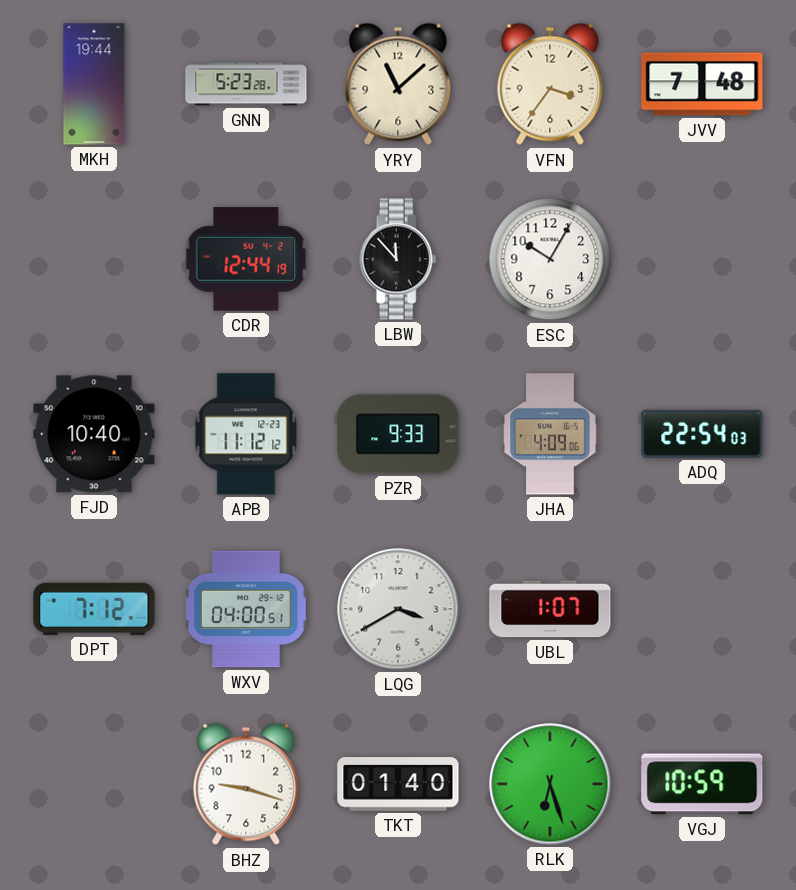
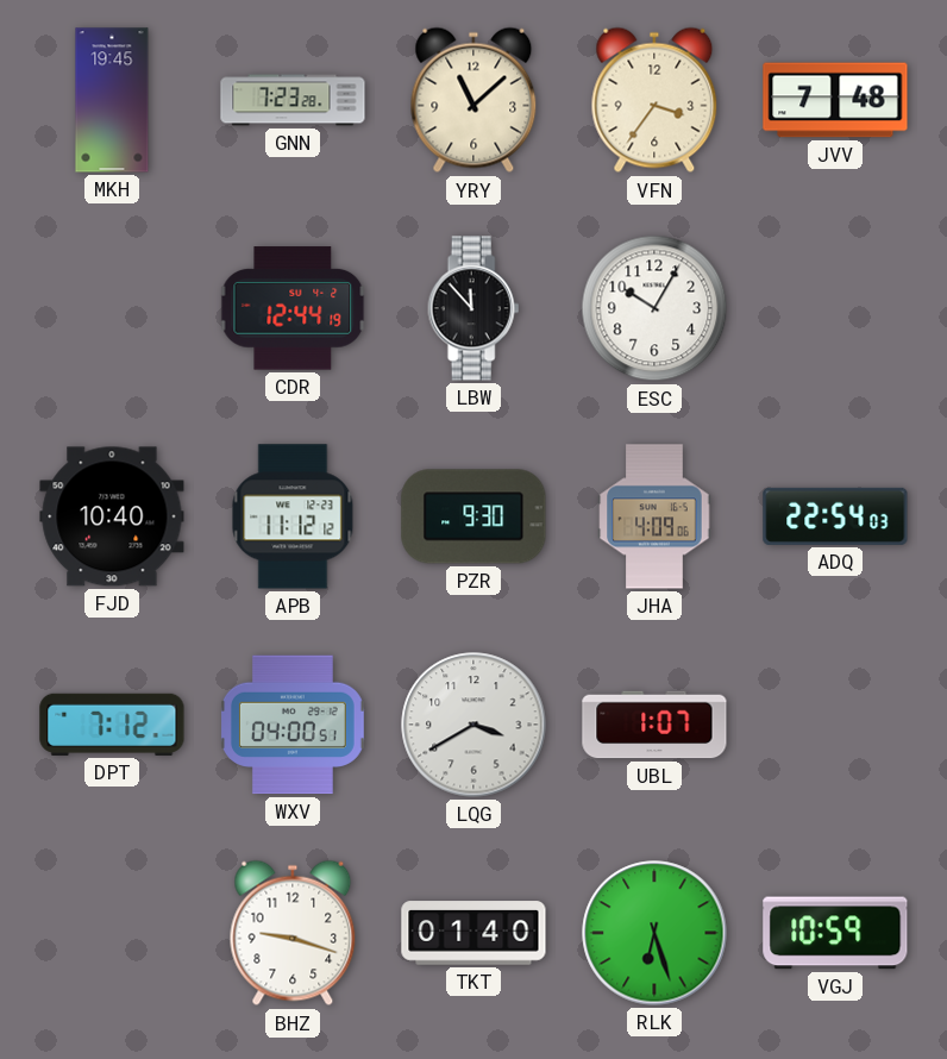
MKH: 19:44 -> 19:45 (112, 100)
GNN: 5:23 -> 7:23 (293, 100)
PZR: 9:33 -> 9:30 (473, 516)
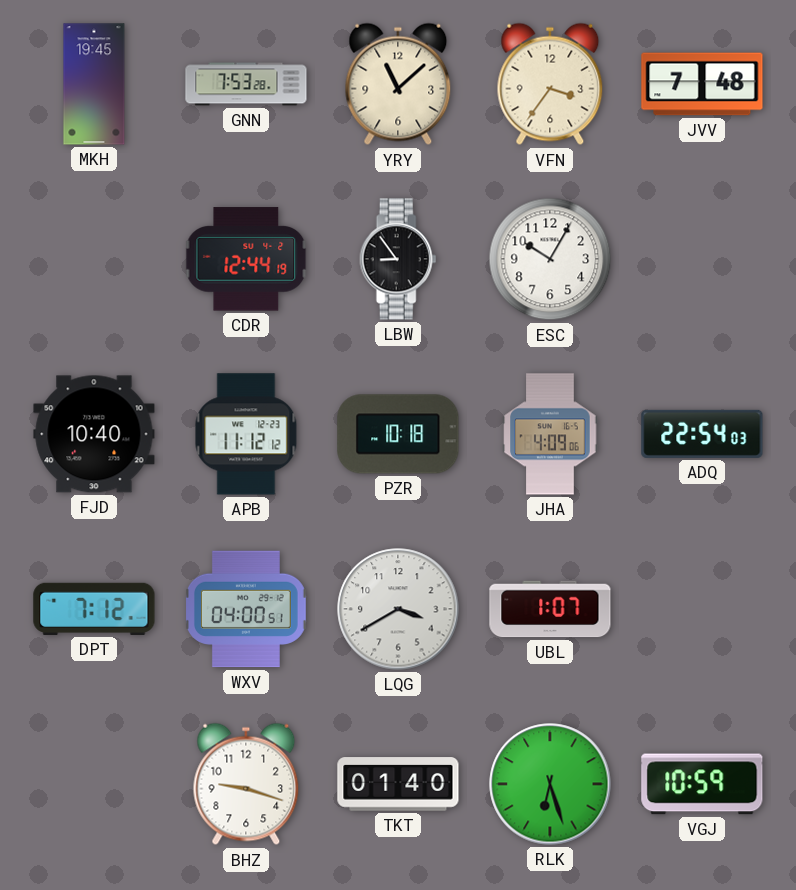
GNN: 7:23 -> 7:53 (246, 84)
LBW: 11:53 -> 8:54 (398, 259)
PZR: 9:30 -> 10:18 (398, 434)
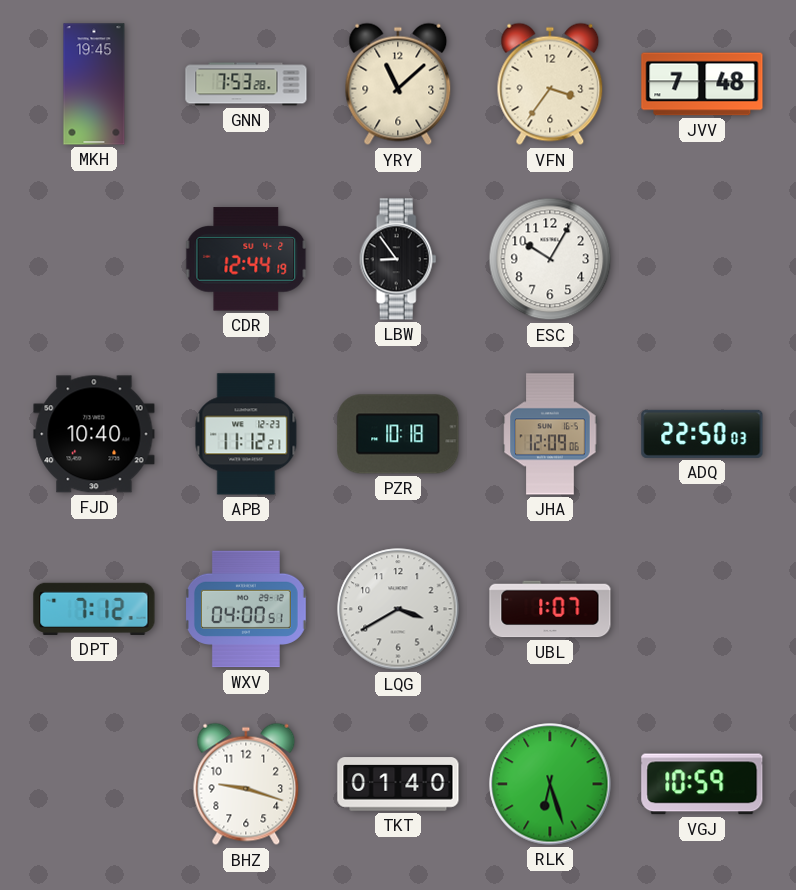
APB: 11:12:12 -> 11:12:21 (246, 434)
JHA: 4:09 -> 12:09 (550, 434)
ADQ: 22:54 -> 22:50 (702, 434)
